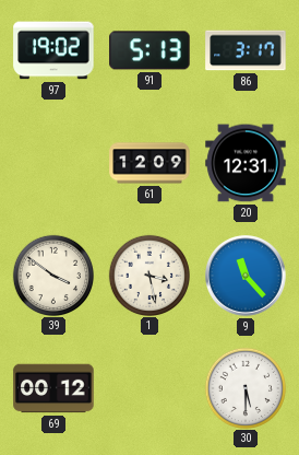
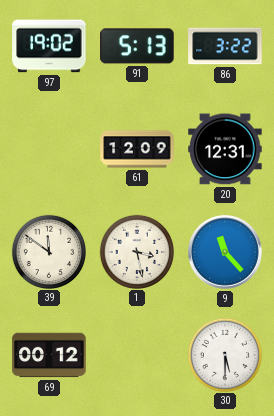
86: 3:17 -> 3:22 (225, 46)
39: 3:51 -> 11:51 (48, 251)
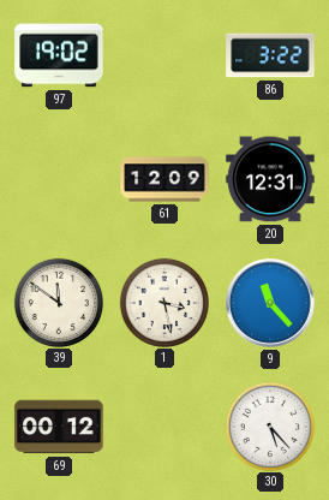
91: 5:13 -> none (137, 46)
30: 5:30 -> 5:23 (269, 425)
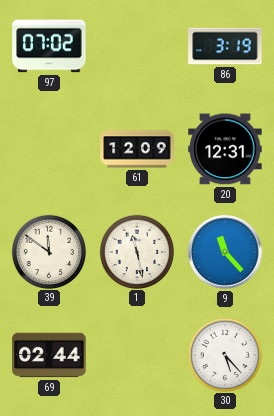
97: 19:02 -> 07:02 (49, 46)
86: 3:22 -> 3:19 (225, 46)
1: 3:28 -> 11:28 (136, 251)
69: 00:12 -> 02:44 (49, 355)
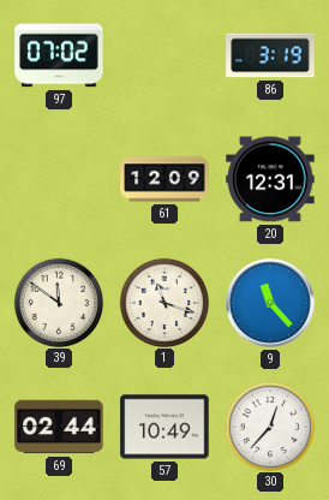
1: 11:28 -> 11:18 (163, 302)
57: none -> 10:49 (164, 427)
30: 5:23 -> 12:37 (269, 425)
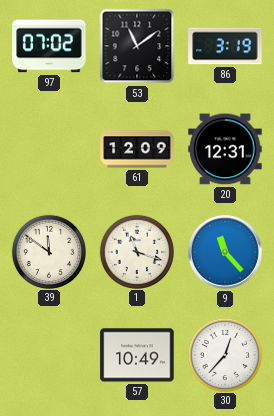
53: none -> 11:09 (137, 46)
69: 02:44 -> none (59, 427)
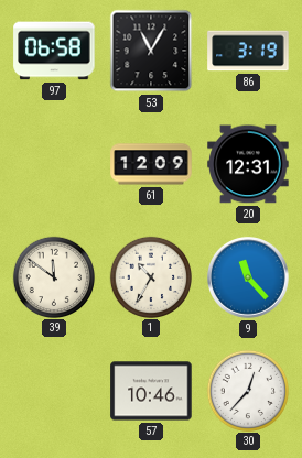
97: 07:02 -> 06:58 (54, 51)
53: 11:09 -> 11:05 (151, 51)
1: 11:18 -> 10:35 (150, 276)
57: 10:49 -> 10:46 (151, 391)
